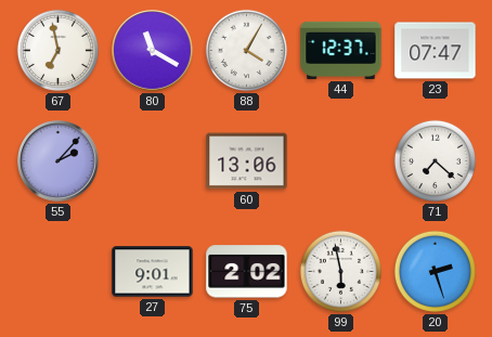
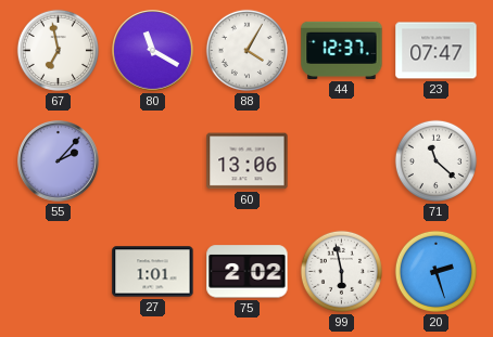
71: 7:22 -> 11:22 (435, 160)
27: 9:01 -> 1:01 (153, 272)
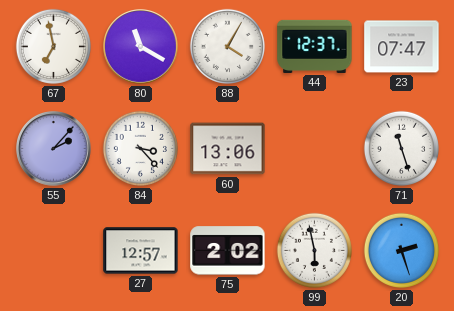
84: none -> 3:23 (140, 148)
71: 11:22 -> 11:27 (401, 148)
27: 1:01 -> 12:57 (141, 251)
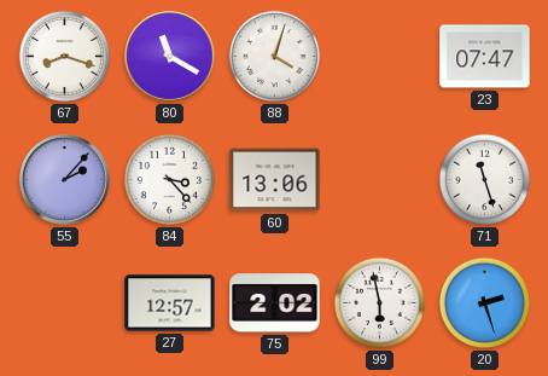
67: 6:58 -> 8:18 (64, 56)
88: 4:05 -> 4:03 (274, 56)
44: 12:37 -> none (315, 46)
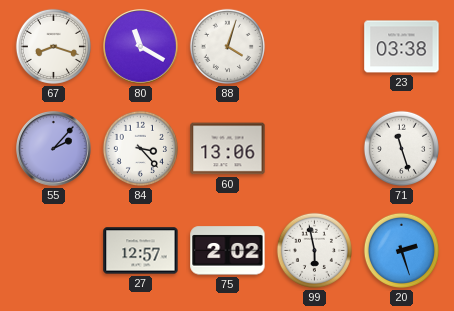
23: 07:47 -> 03:38 (402, 47)
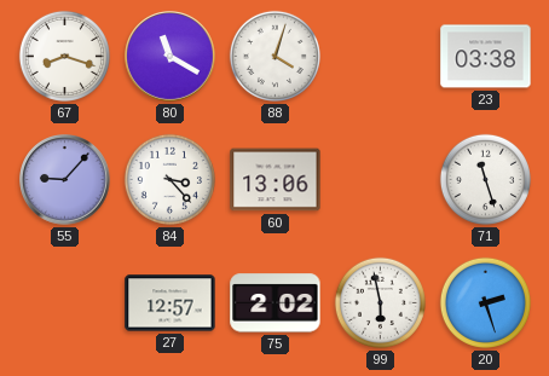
55: 2:07 -> 9:07 (65, 180)
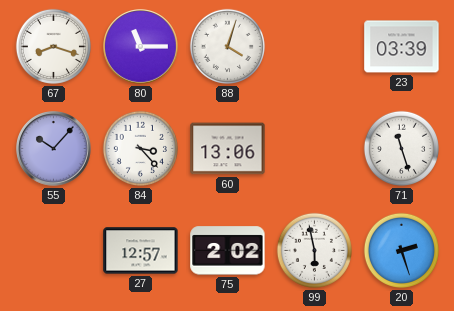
80: 11:20 -> 11:15 (141, 47)
23: 03:38 -> 03:39 (402, 47)
55: 9:07 -> 10:07 (54, 149)
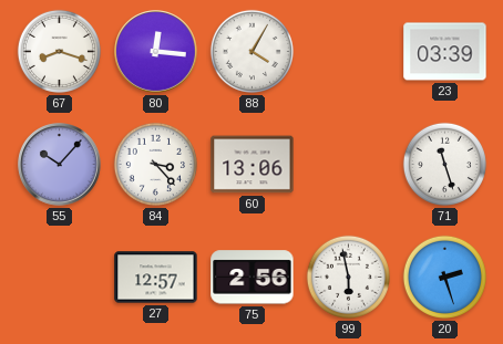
80: 11:15 -> 12:16 (156, 52)
88: 4:03 -> 4:05 (251, 51)
75: 2:02 -> 2:56 (253, 278)
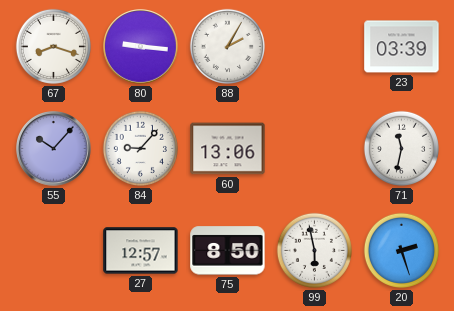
80: 12:16 -> 9:16 (141, 47)
88: 4:05 -> 2:05 (227, 46)
84: 3:23 -> 9:07 (140, 148)
71: 11:27 -> 11:32 (401, 148)
75: 2:56 -> 8:50 (228, 251)
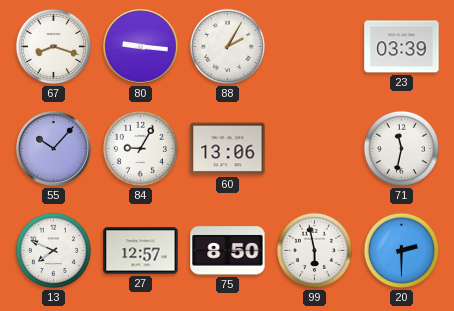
84: 9:07 -> 9:05 (140, 148)
13: none -> 7:49 (53, 250)
20: 2:27 -> 2:30 (401, 250)
